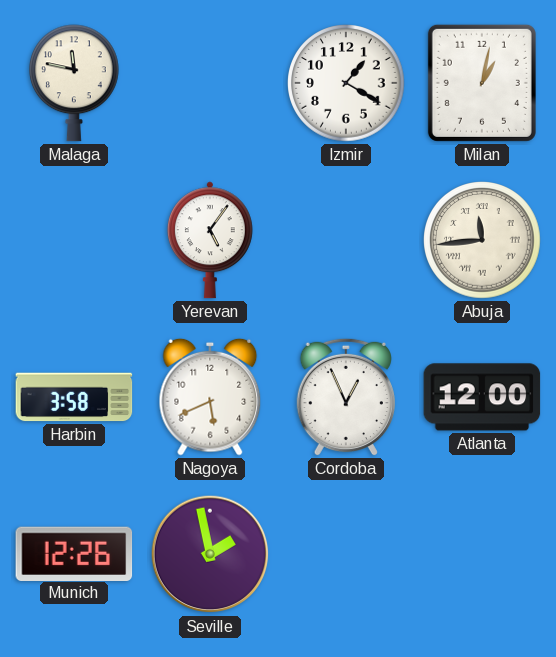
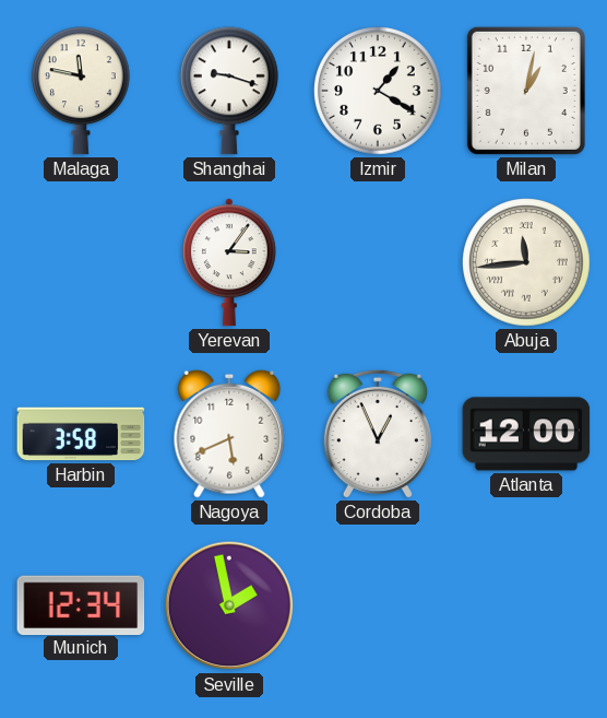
Shanghai: none -> 9:18 (229, 91)
Yerevan: 5:06 -> 3:06 (229, 262)
Munich: 12:26 -> 12:34 (81, 604)
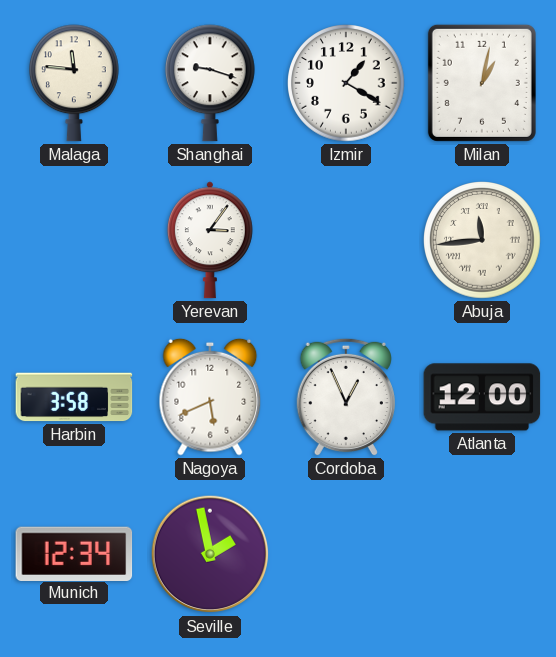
Malaga: 11:47 -> 11:46 (74, 83)
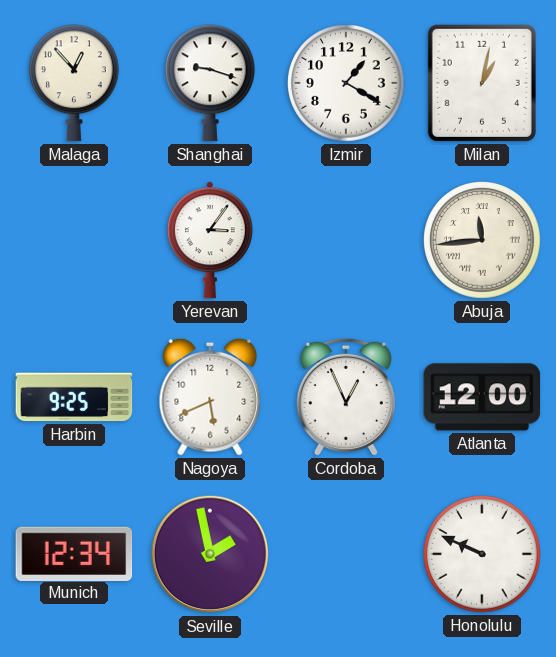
Malaga: 11:46 -> 12:53 (74, 83)
Harbin: 3:58 -> 9:25 (74, 397)
Honolulu: none -> 9:49 (482, 555)
